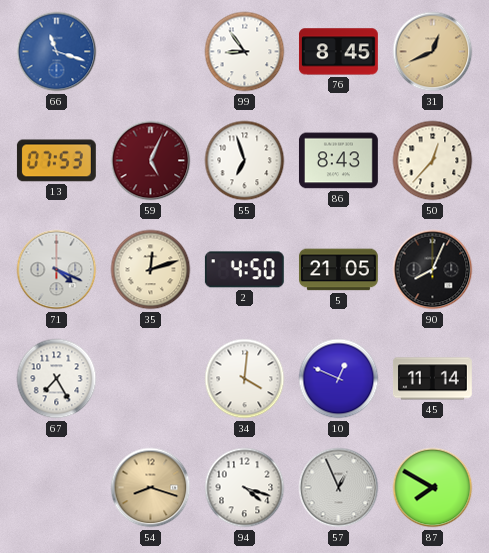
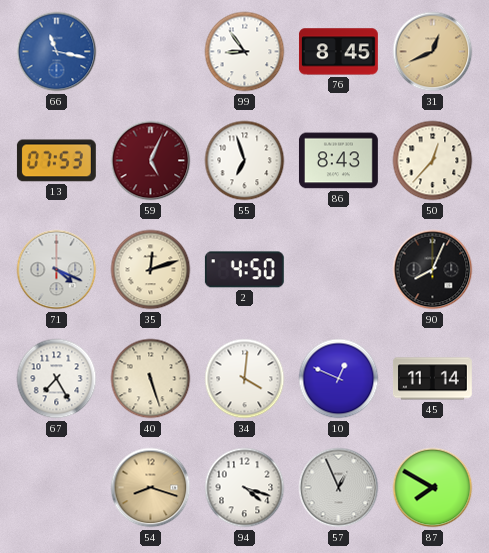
66: 11:18 -> 11:17 (57, 52)
5: 21:05 -> none (338, 270)
40: none -> 5:27 (151, 379)
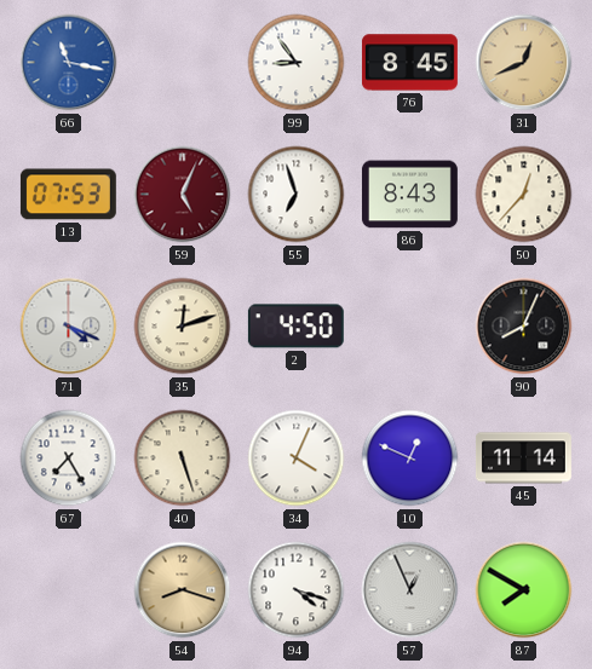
34: 4:01 -> 4:04 (297, 459)
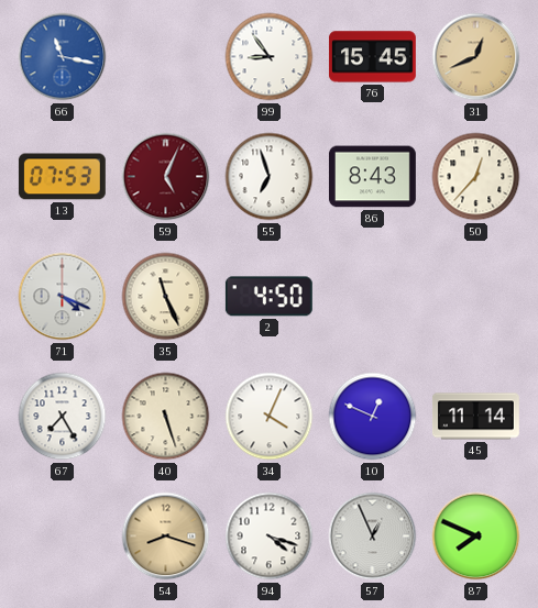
76: 8:45 -> 15:45 (372, 57)
35: 12:12 -> 11:26 (166, 297)
90: 8:04 -> none (524, 327)
87: 7:50 -> 7:49 (476, 537)
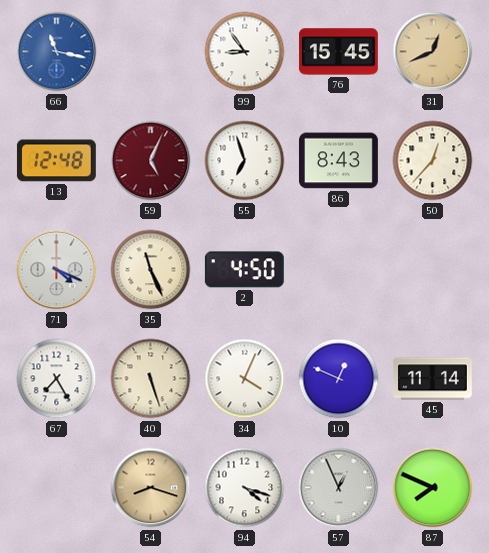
13: 07:53 -> 12:48 (56, 161)
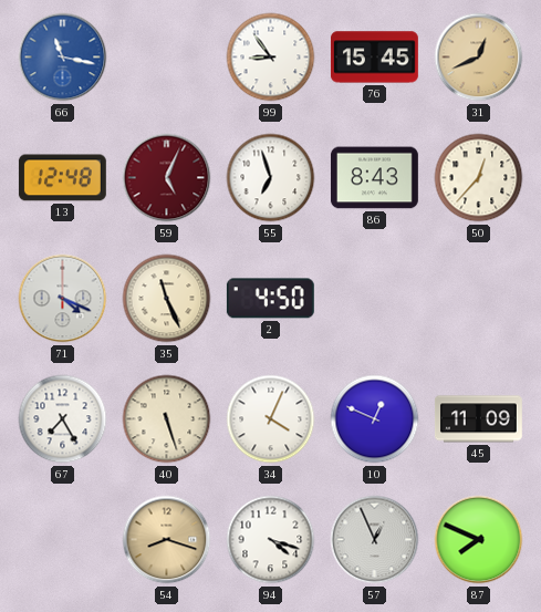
45: 11:14 -> 11:09 (478, 419)
